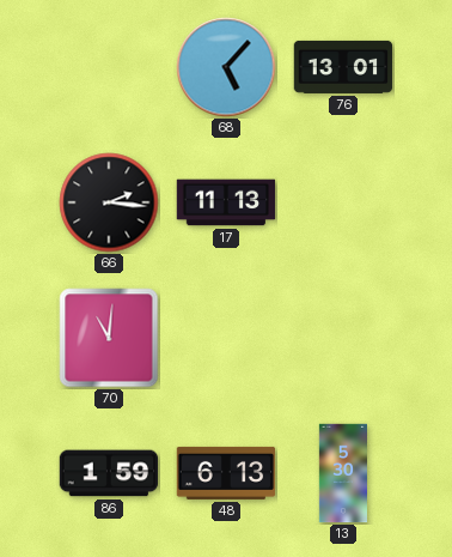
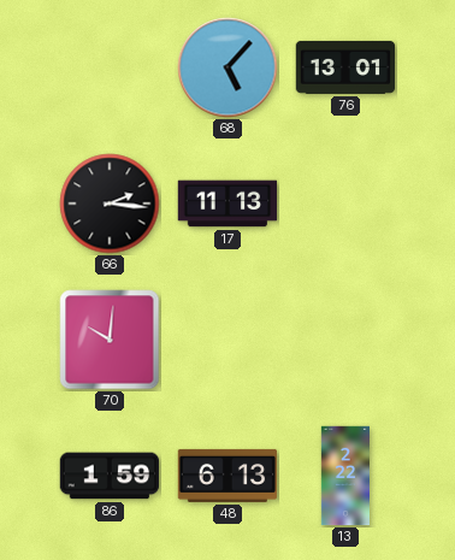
70: 11:01 -> 10:01 (110, 340)
13: 5:30 -> 2:22 (344, 476)
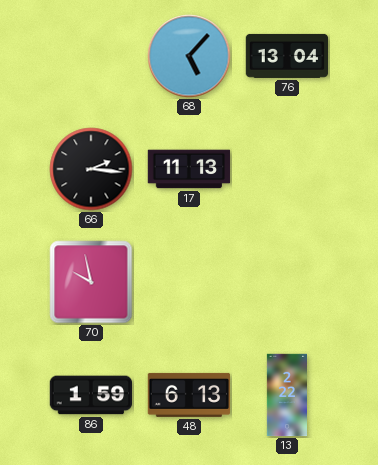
76: 13:01 -> 13:04 (287, 56)
70: 10:01 -> 9:58 (91, 282)
